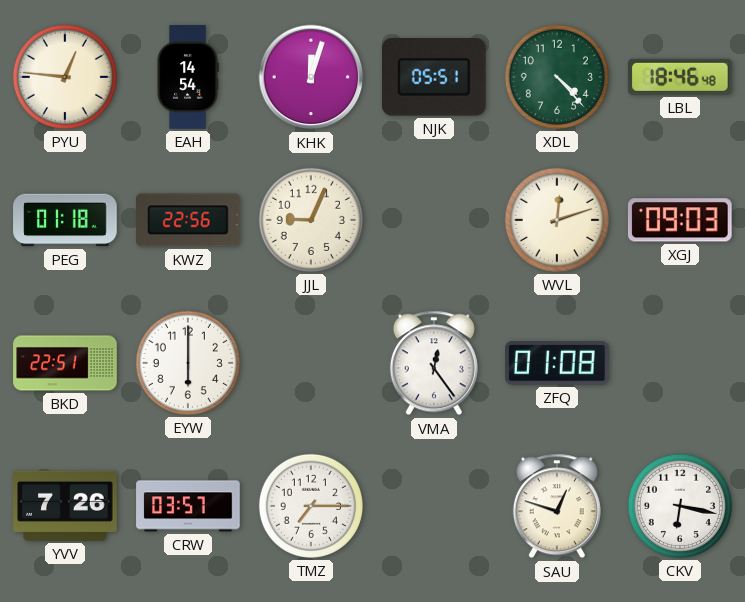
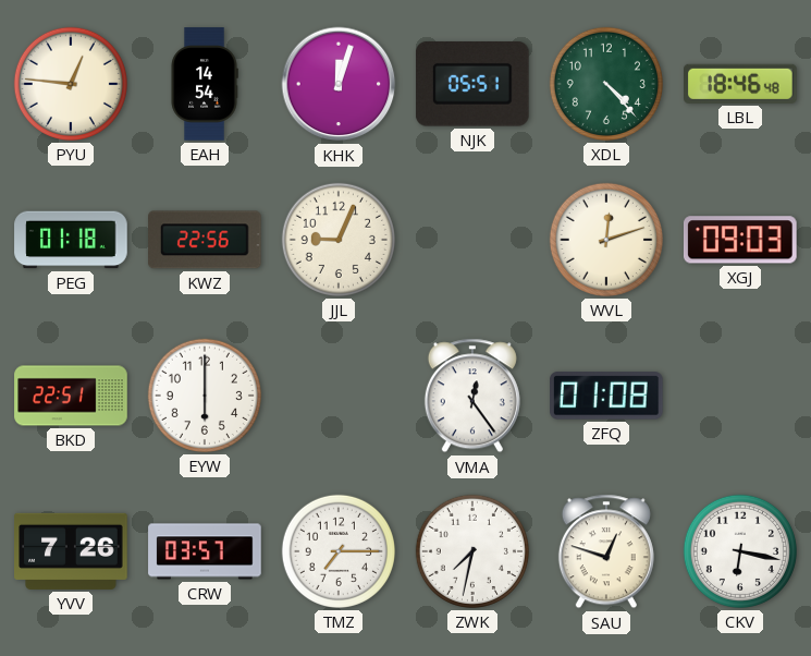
ZWK: none -> 7:32 (472, 551)
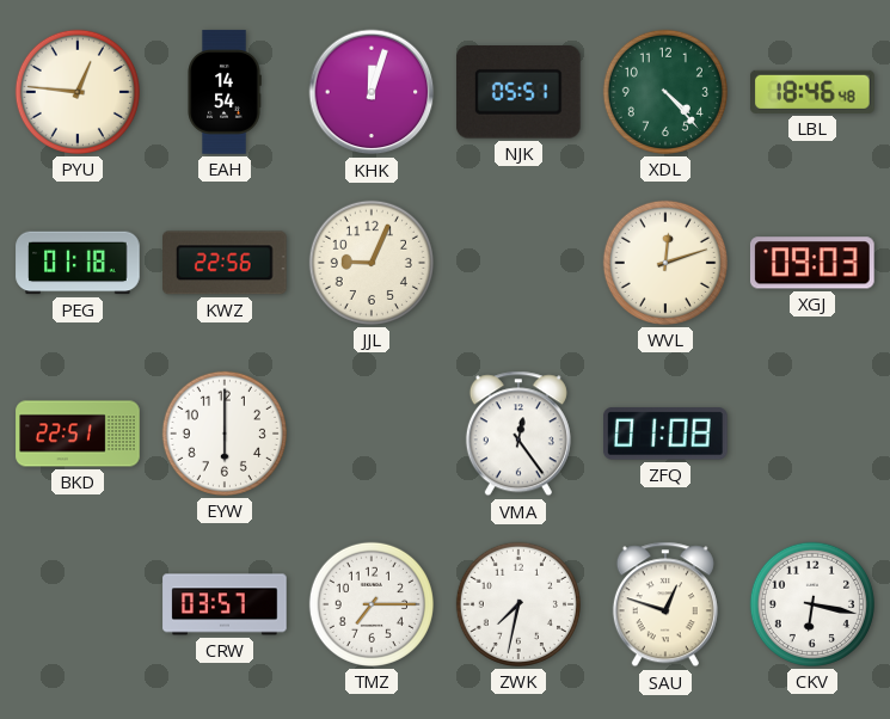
YVV: 7:26 -> none (71, 551)
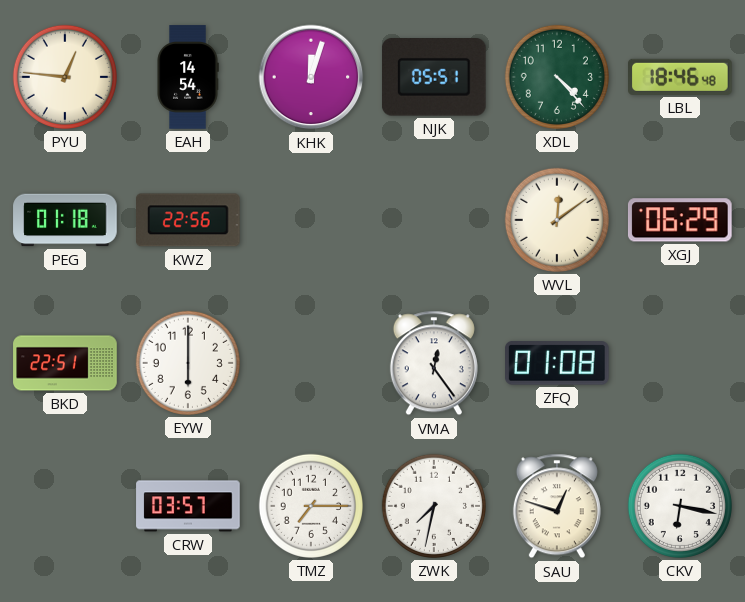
JJL: 9:04 -> none (372, 263)
WVL: 12:12 -> 12:09 (557, 220)
XGJ: 09:03 -> 06:29 (680, 220)
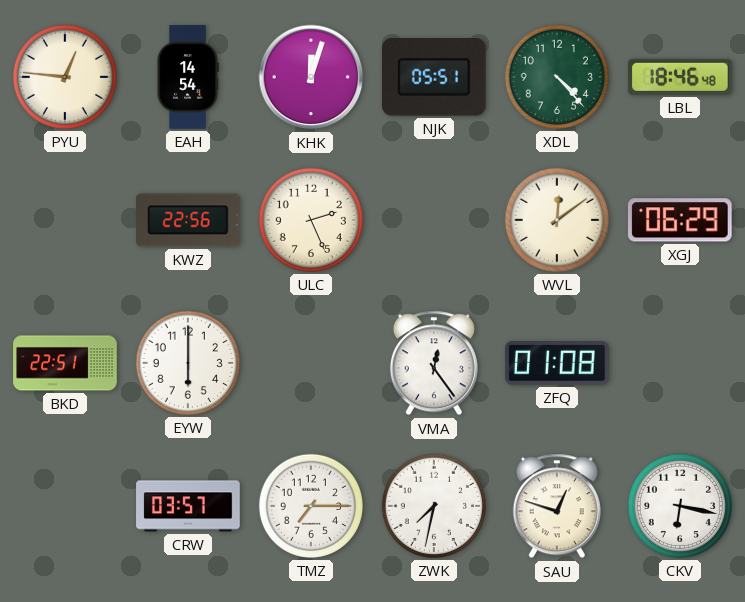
PEG: 01:18 -> none (65, 220)
ULC: none -> 2:26 (311, 220)
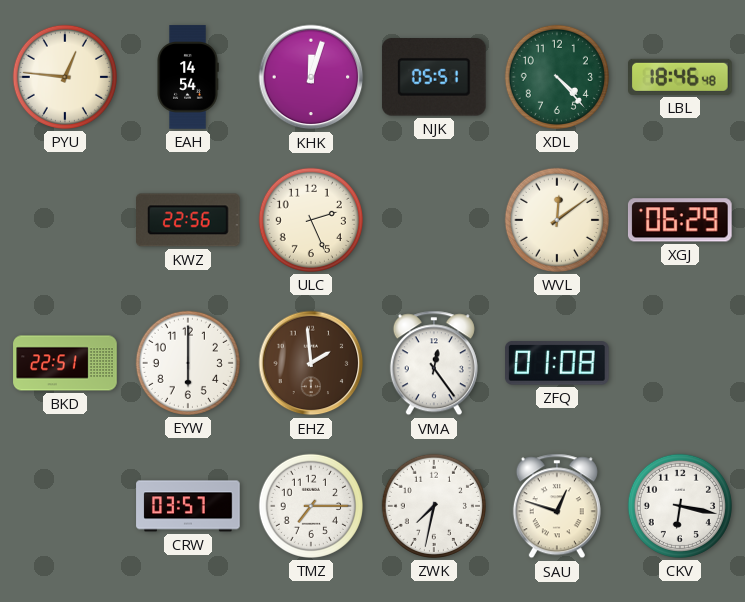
EHZ: none -> 1:59 (311, 363)
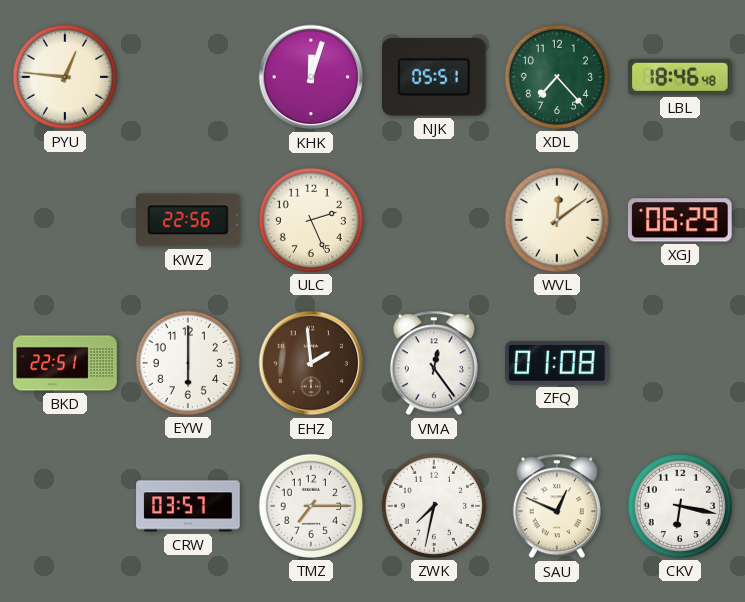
EAH: 14:54 -> none (188, 77)
XDL: 4:23 -> 7:23 (557, 77)
SAU: 12:48 -> 12:49 (557, 506)
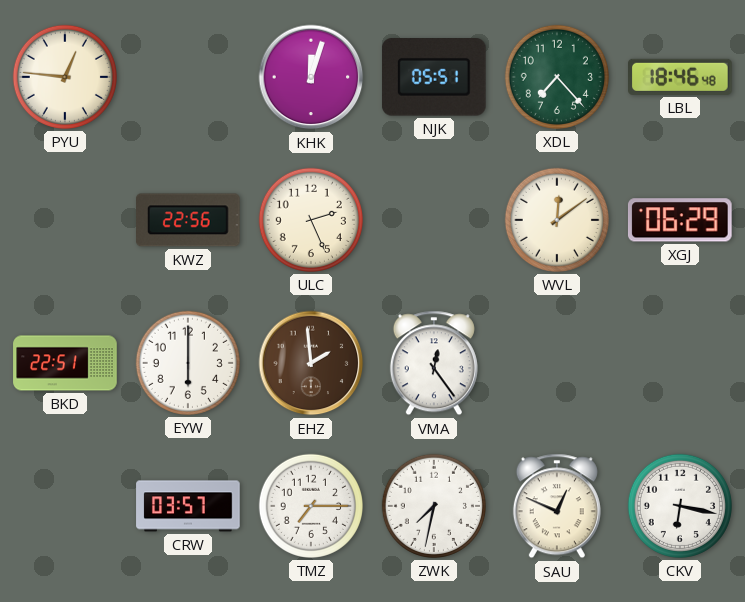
ZFQ: 01:08 -> none (558, 363)
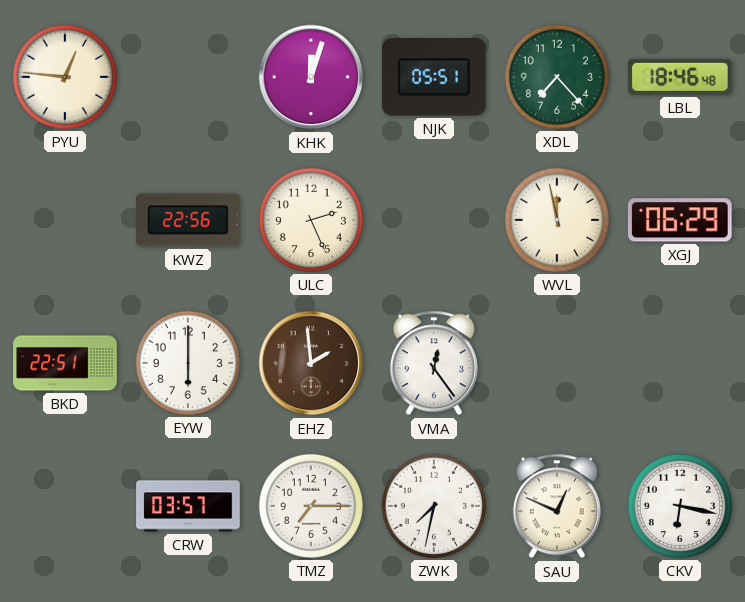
WVL: 12:09 -> 11:58 (557, 220)
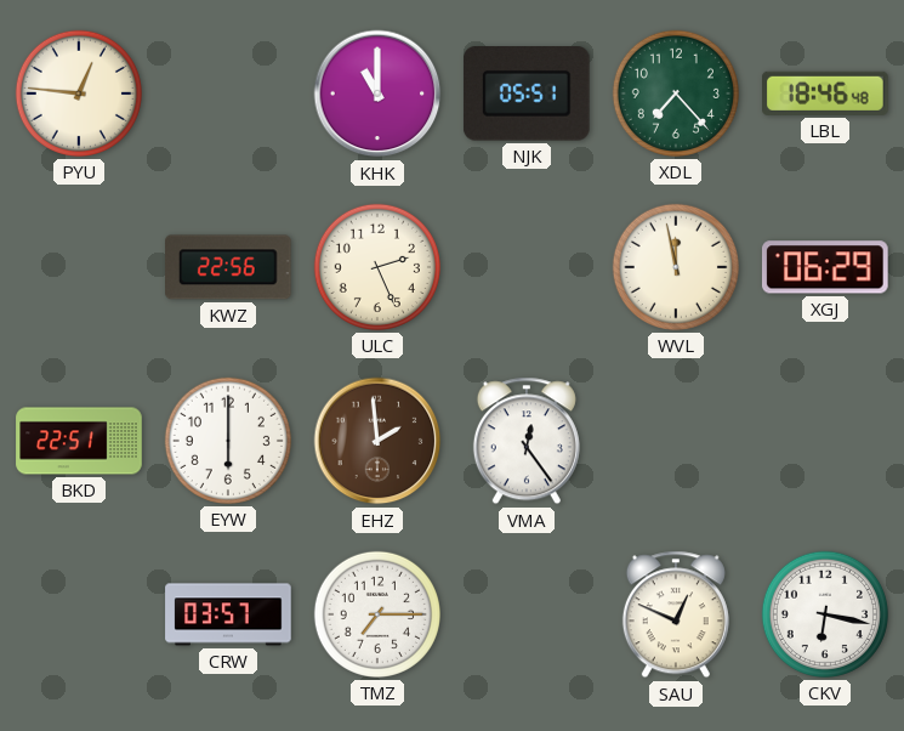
KHK: 12:03 -> 11:00 (377, 93)
ZWK: 7:32 -> none (434, 506)
